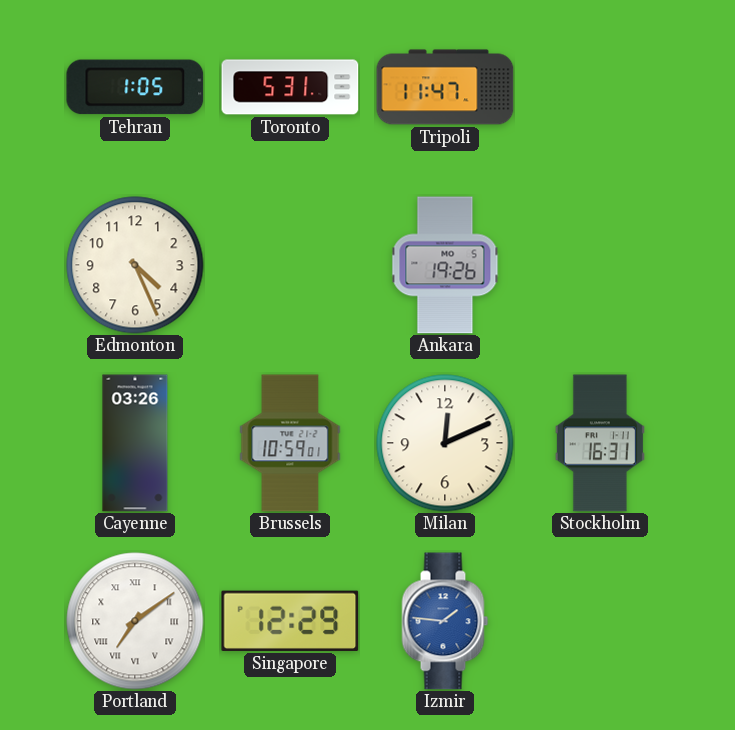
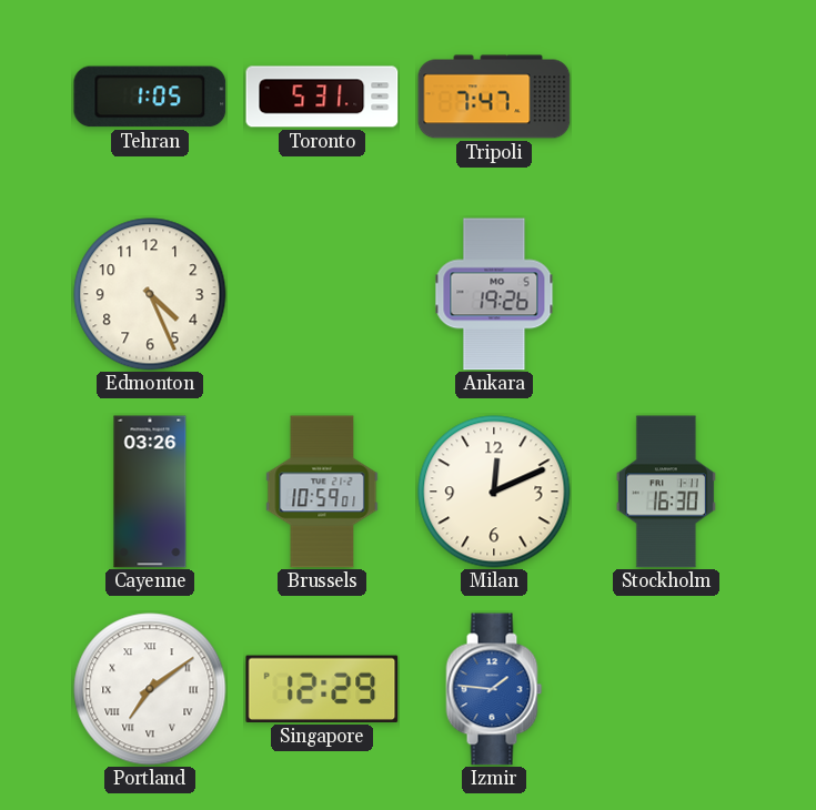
Tripoli: 11:47 -> 7:47 (494, 97)
Stockholm: 16:31 -> 16:30 (666, 492)
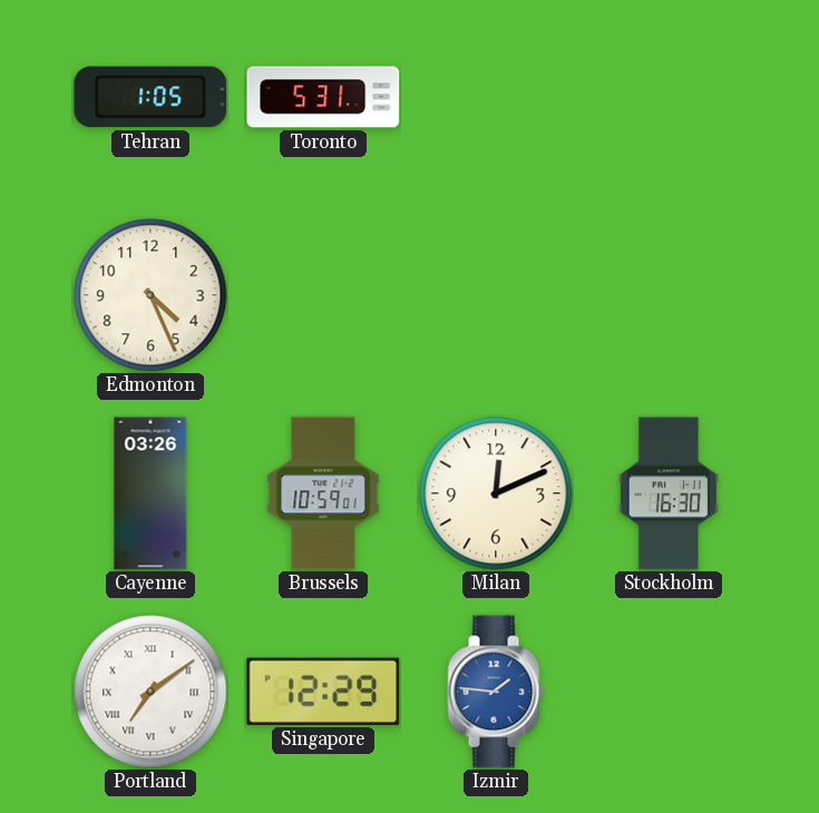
Tripoli: 7:47 -> none (494, 97)
Ankara: 19:26 -> none (494, 294)
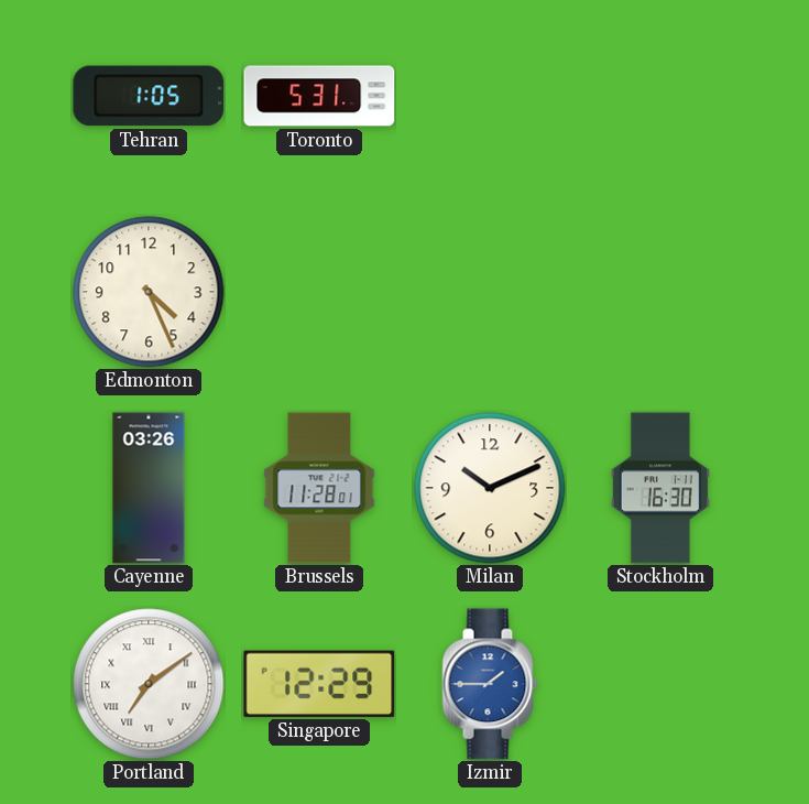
Brussels: 10:59 -> 11:28 (319, 488)
Milan: 12:11 -> 10:11 (490, 488)
Izmir: 1:46 -> 1:45 (490, 684)
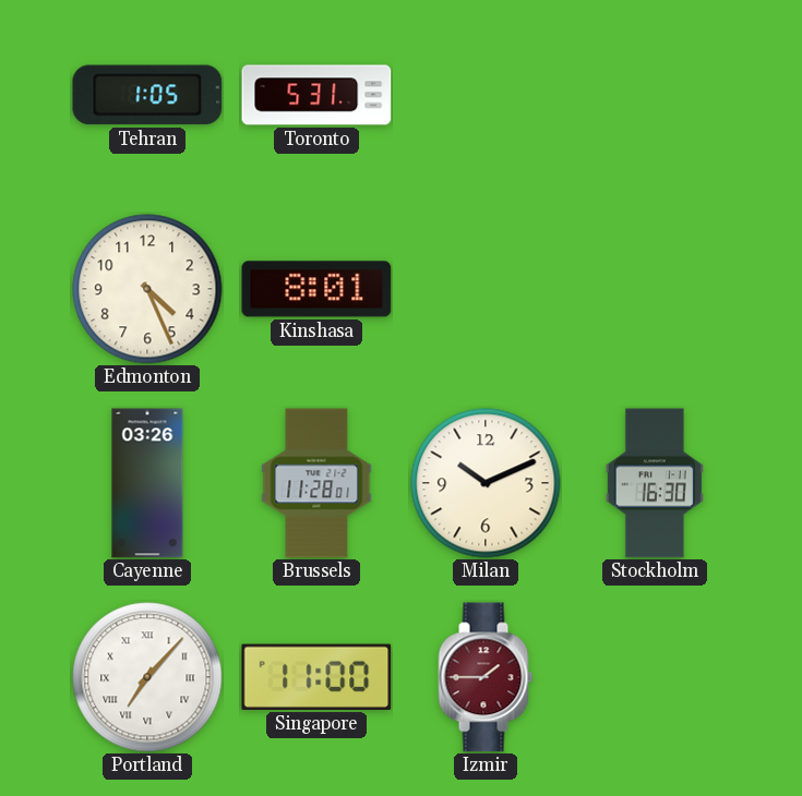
Kinshasa: none -> 8:01 (316, 289)
Portland: 7:09 -> 7:07 (147, 677)
Singapore: 12:29 -> 11:00 (316, 677)
Izmir dial: blue -> burgundy (486, 677)
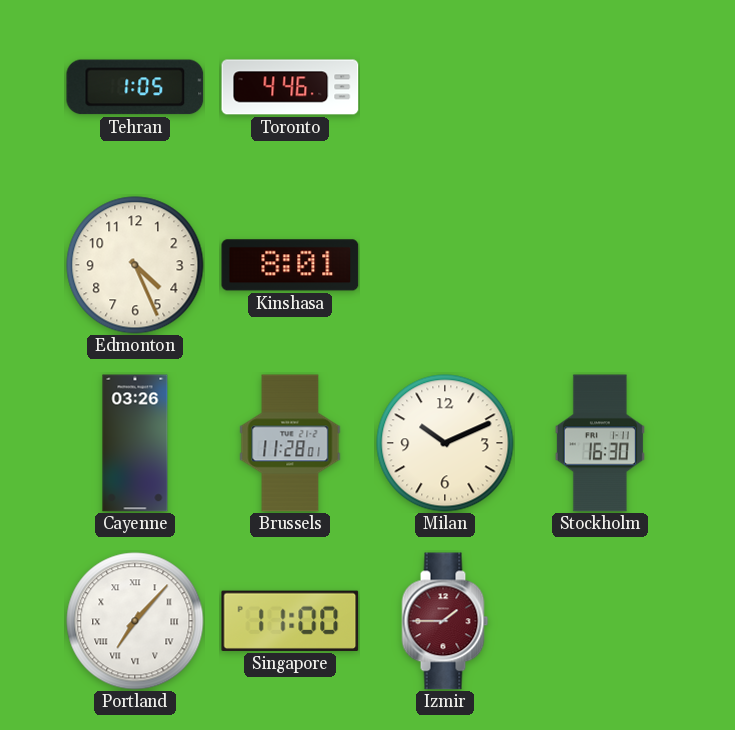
Toronto: 5:31 -> 4:46 (290, 87)
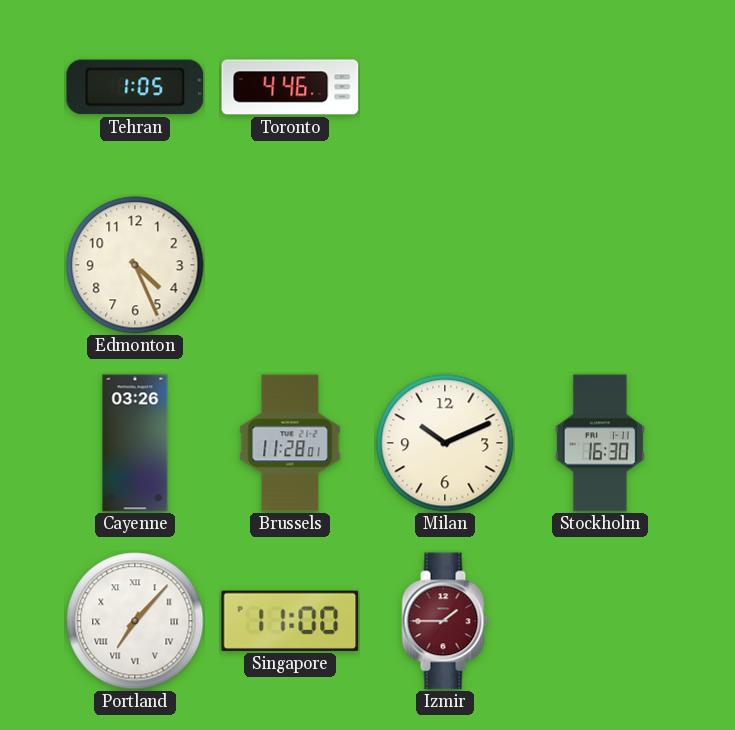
Kinshasa: 8:01 -> none (290, 265)
